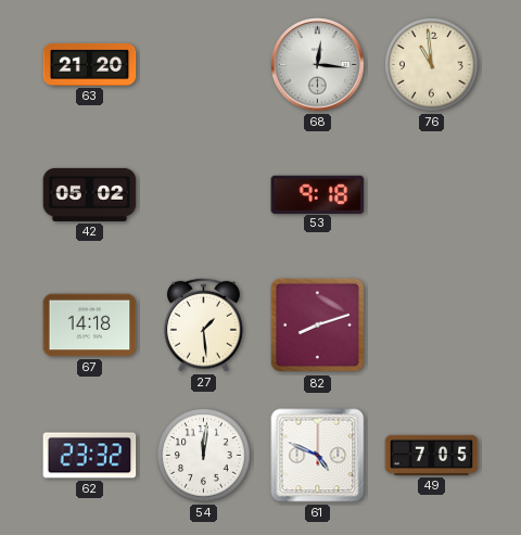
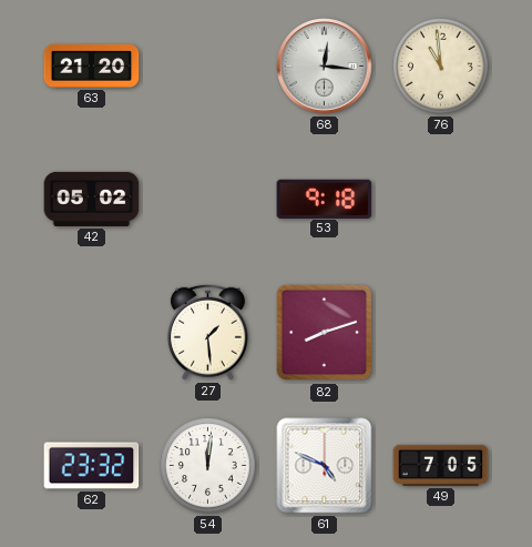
67: 14:18 -> none (90, 326)
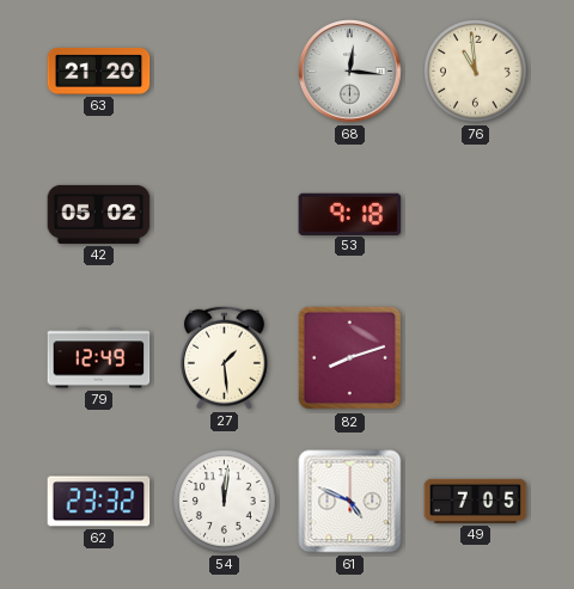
79: none -> 12:49 (99, 358)
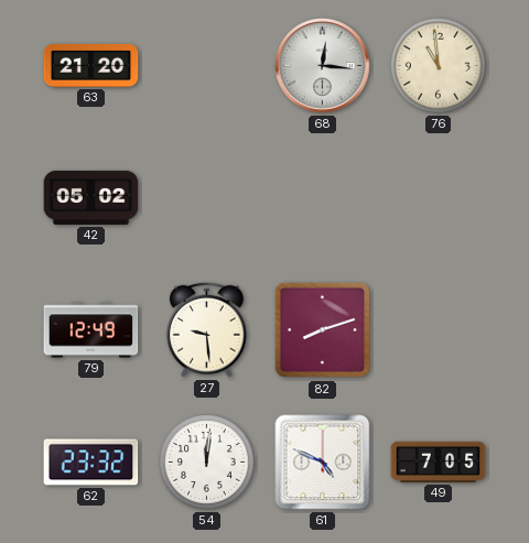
53: 9:18 -> none (350, 214)
27: 1:29 -> 9:29 (206, 329)
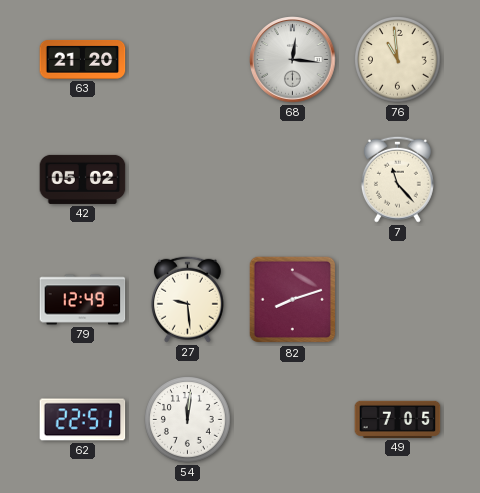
7: none -> 11:23 (397, 179)
62: 23:32 -> 22:51 (83, 420)
61: 4:49 -> none (323, 463)
